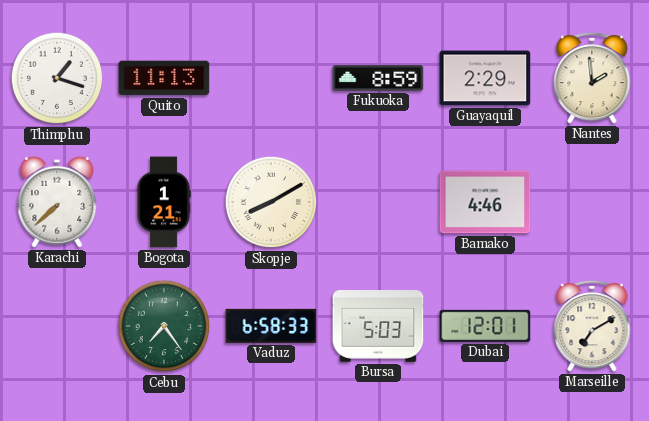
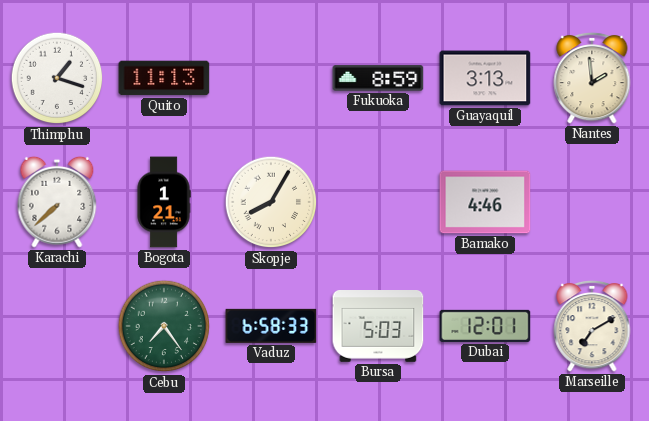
Guayaquil: 2:29 -> 3:13 (485, 78)
Skopje: 8:10 -> 8:05 (271, 202)
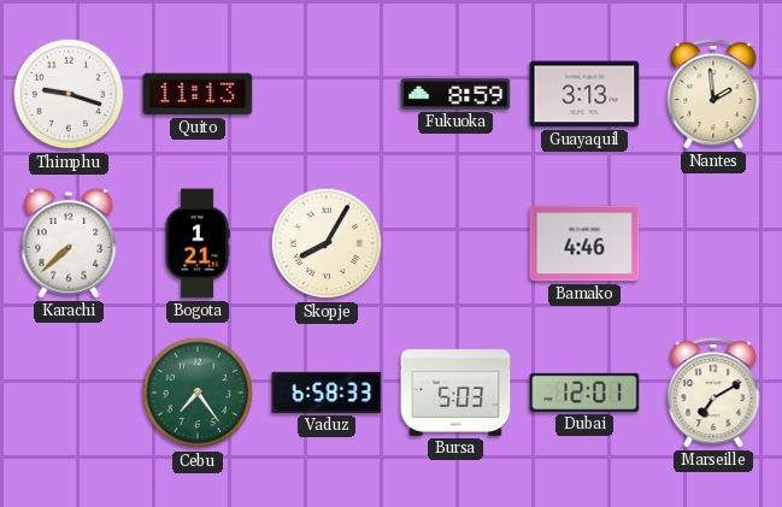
Thimphu: 1:18 -> 9:18 (69, 94)
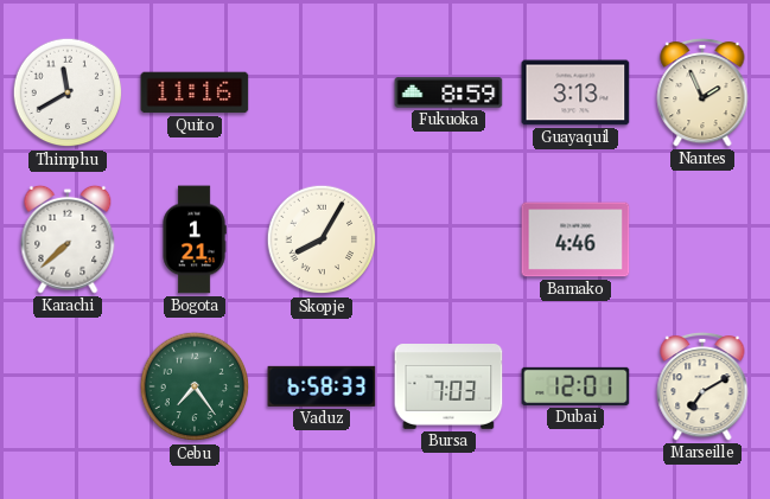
Thimphu: 9:18 -> 11:40 (68, 92)
Quito: 11:13 -> 11:16 (195, 92)
Nantes: 1:59 -> 1:56 (702, 92)
Bursa: 5:03 -> 7:03 (448, 388)
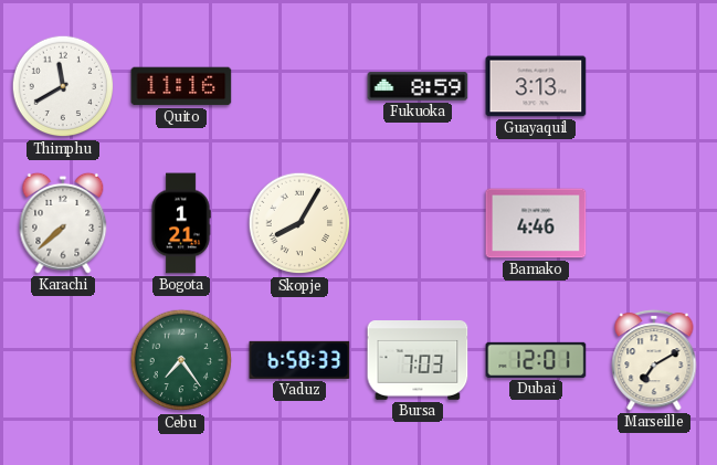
Nantes: 1:56 -> none (702, 92)
